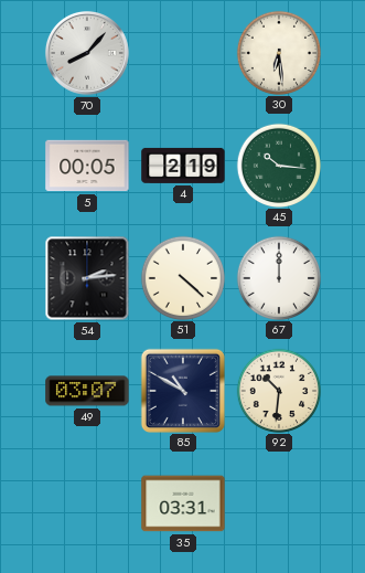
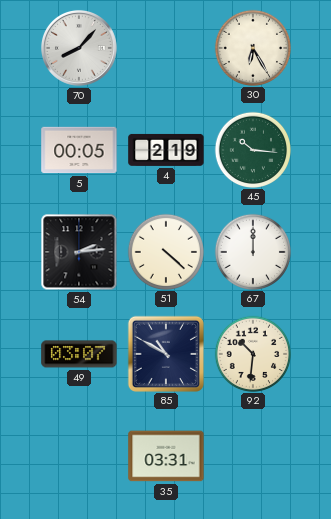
30: 6:29 -> 6:25 (252, 47)
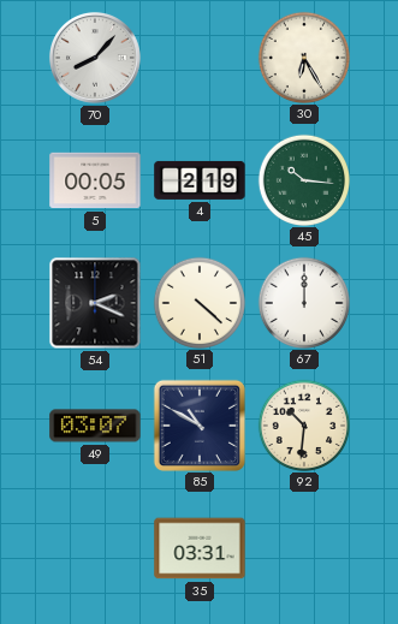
54: 2:14 -> 2:19 (95, 303)
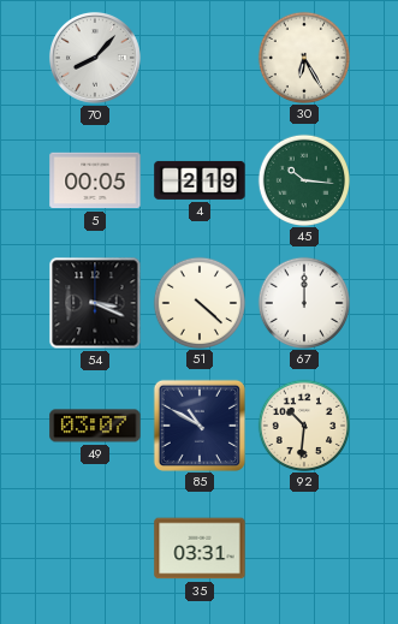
54: 2:19 -> 3:19 (95, 303)
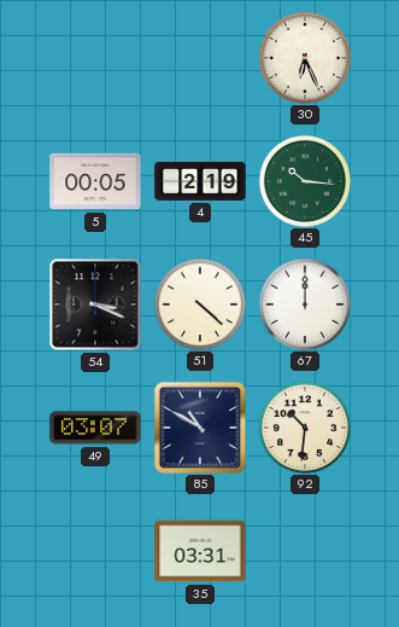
70: 8:07 -> none (95, 58)
30: 6:25 -> 6:26 (304, 57)
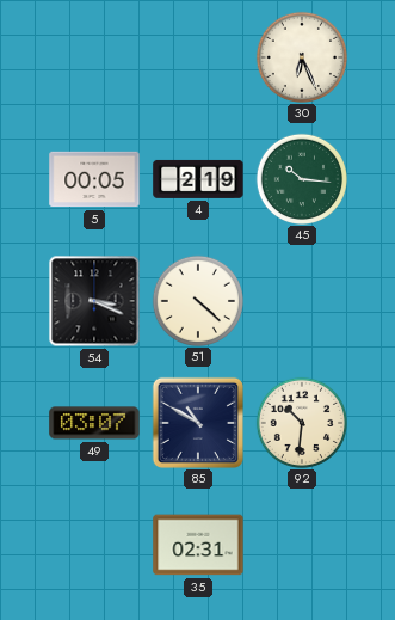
67: 12:00 -> none (304, 303)
35: 03:31 -> 02:31 (198, 545)
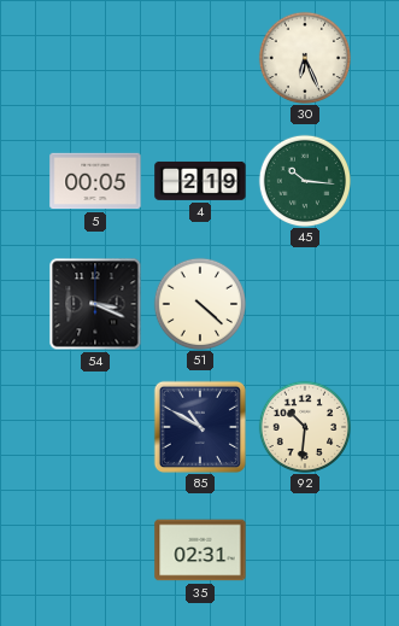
49: 03:07 -> none (94, 423)
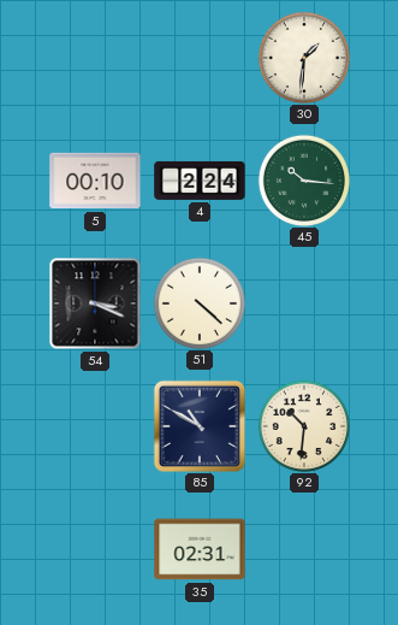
30: 6:26 -> 1:31 (303, 57)
5: 00:05 -> 00:10 (95, 181)
4: 2:19 -> 2:24 (200, 181)
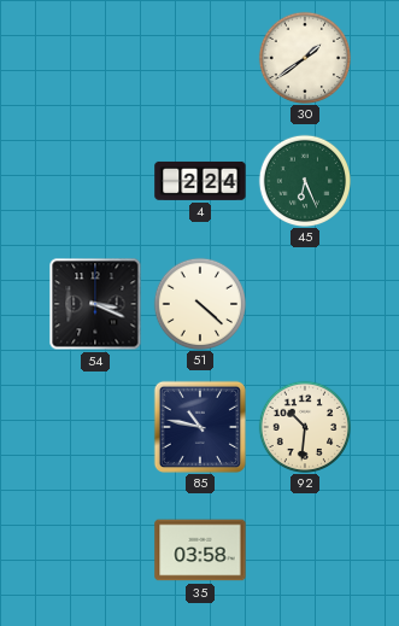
30: 1:31 -> 1:39 (304, 57)
5: 00:10 -> none (95, 181)
45: 10:16 -> 6:26 (304, 180)
85: 10:50 -> 10:47 (199, 426)
35: 02:31 -> 03:58 (200, 550)
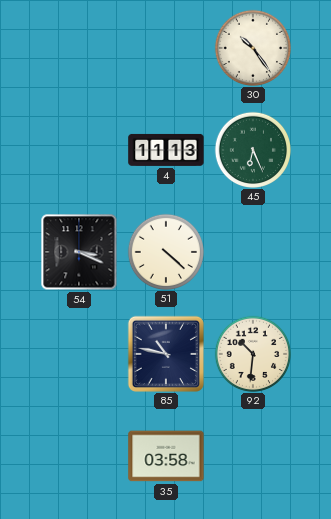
30: 1:39 -> 10:24 (252, 47)
4: 2:24 -> 11:13 (166, 150)
